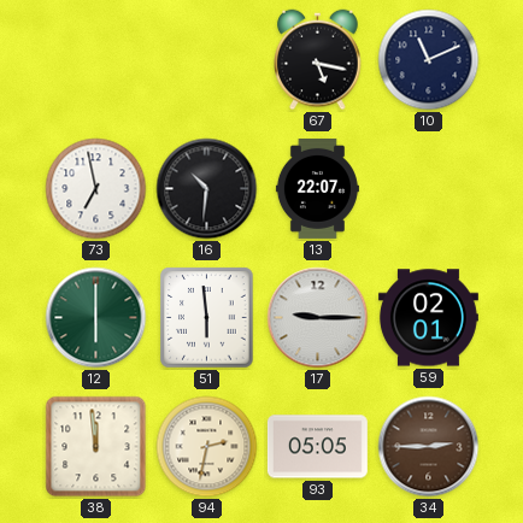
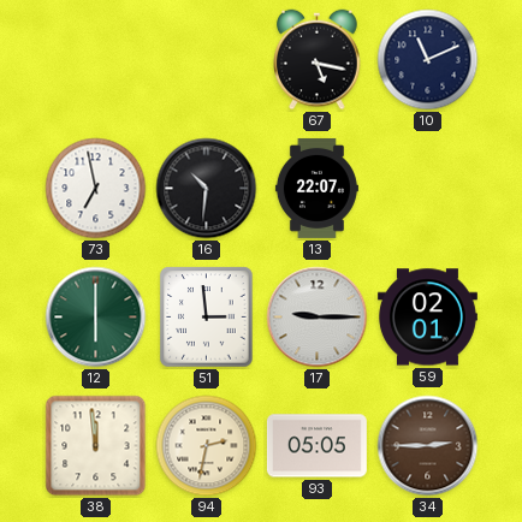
51: 5:59 -> 2:59 (207, 318)
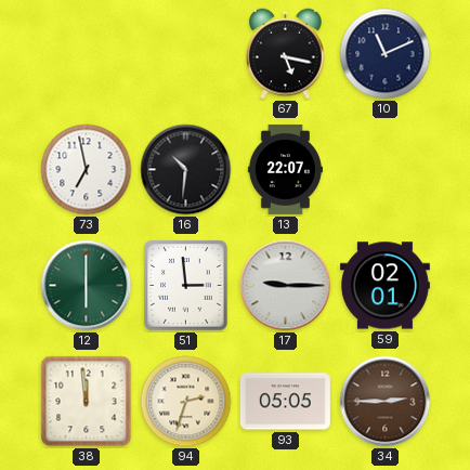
94: 2:32 -> 2:33 (186, 402)
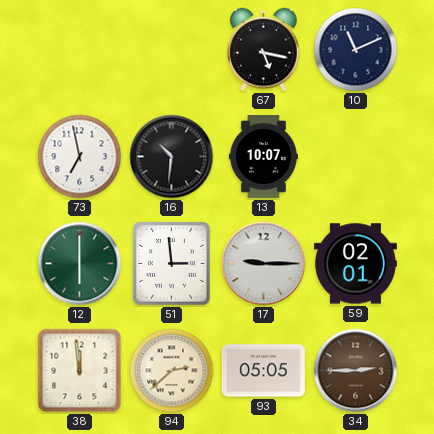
13: 22:07 -> 10:07 (263, 156)
94: 2:33 -> 2:38 (172, 371)
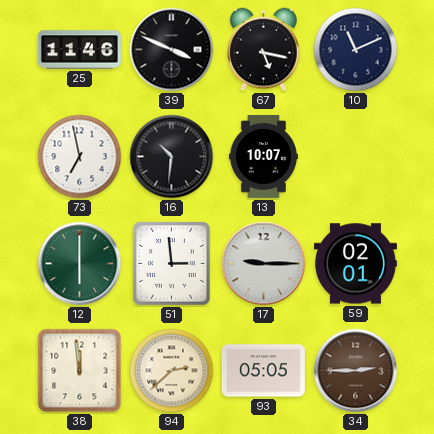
25: none -> 11:46 (79, 50)
39: none -> 3:49 (172, 50)
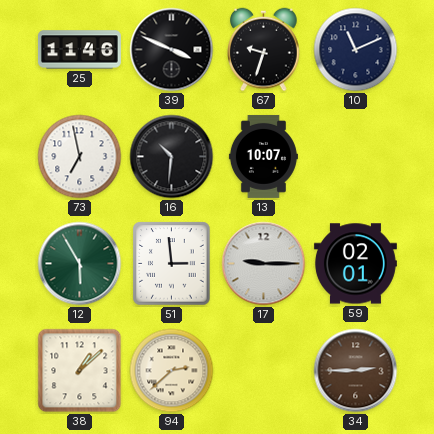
67: 5:17 -> 9:33 (264, 50)
12: 6:00 -> 5:55 (80, 264)
38: 11:59 -> 1:08 (80, 371)
93: 05:05 -> none (263, 371)
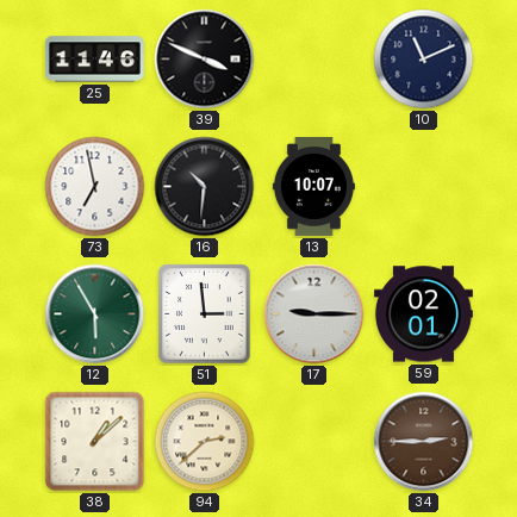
67: 9:33 -> none (264, 50)
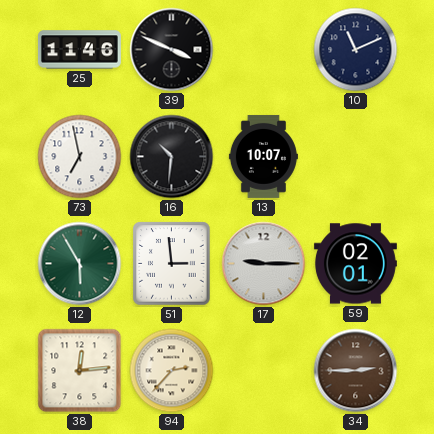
38: 1:08 -> 12:14 (80, 371)
94: 2:38 -> 2:37 (172, 371)
